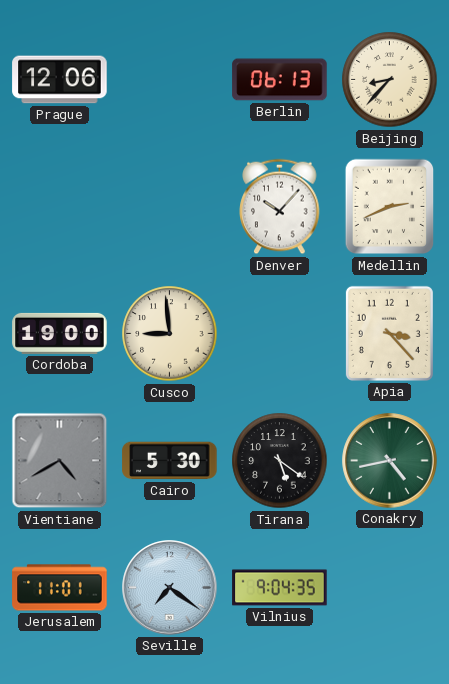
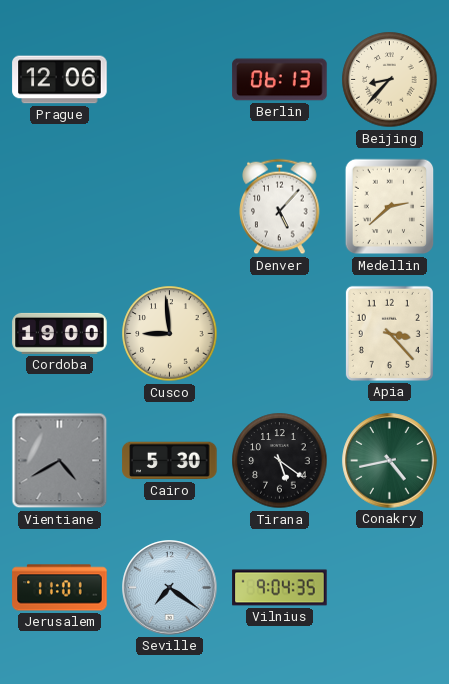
Denver: 10:07 -> 5:07 (280, 207)
Medellin: 2:41 -> 2:38 (390, 207)
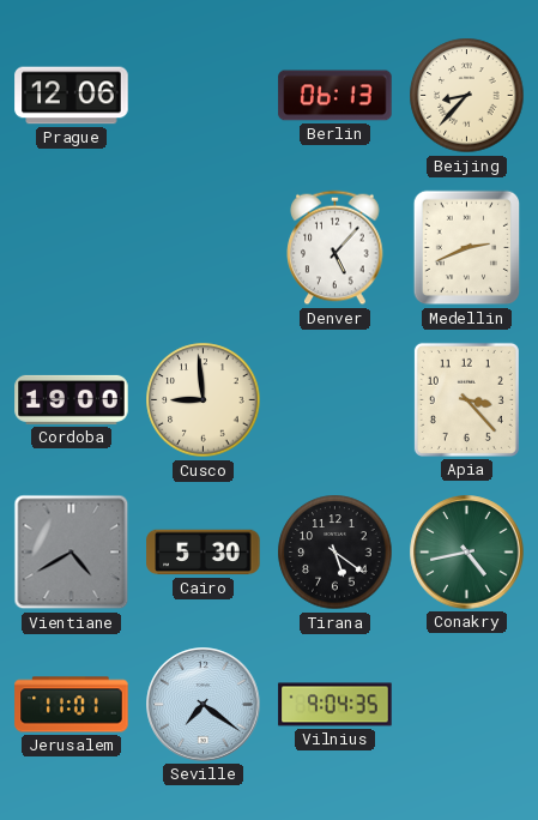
Medellin: 2:38 -> 2:41 (467, 248)
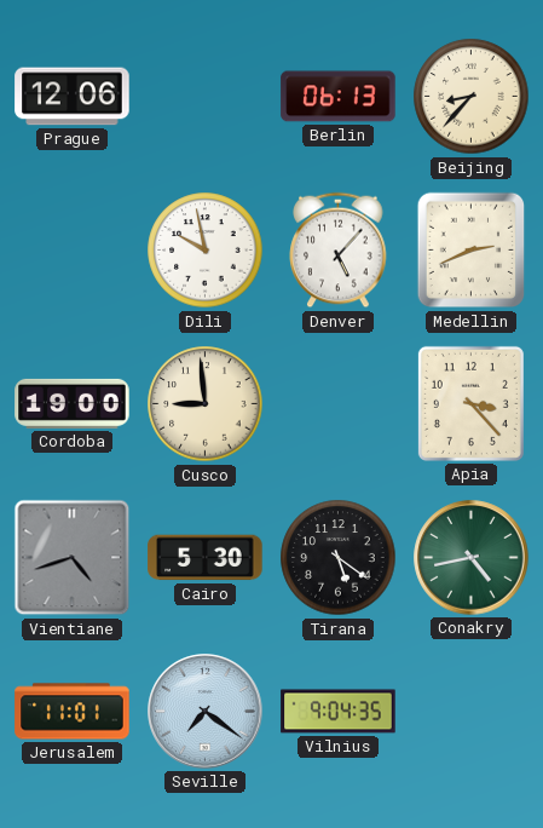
Dili: none -> 9:58 (206, 251)
Vientiane: 4:40 -> 4:42 (73, 558)
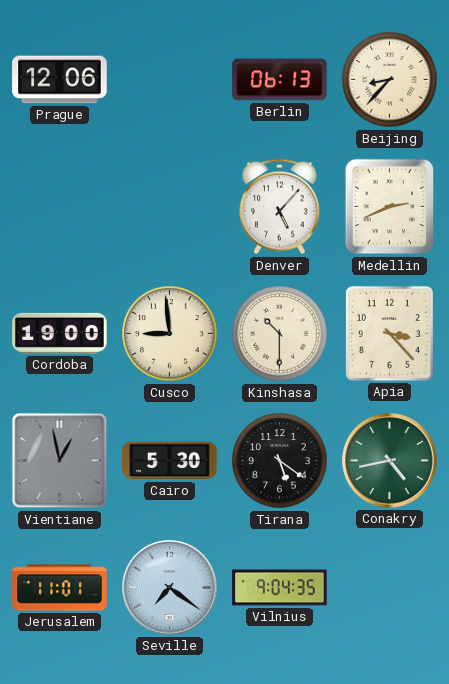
Dili: 9:58 -> none (206, 251)
Kinshasa: none -> 10:30 (280, 334)
Vientiane: 4:42 -> 12:58 (60, 461)
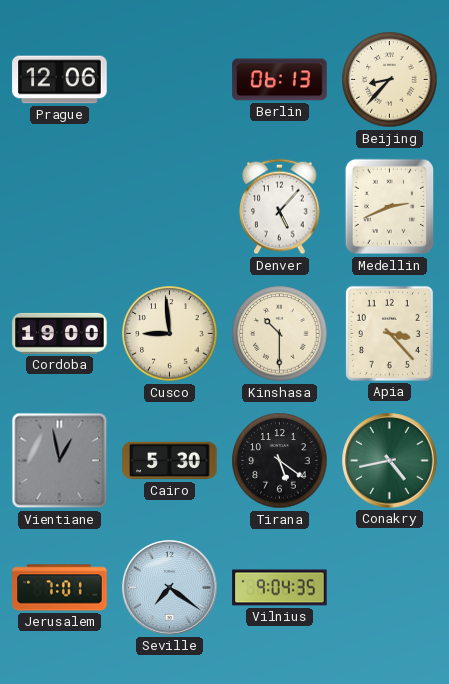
Jerusalem: 11:01 -> 7:01 (60, 588)
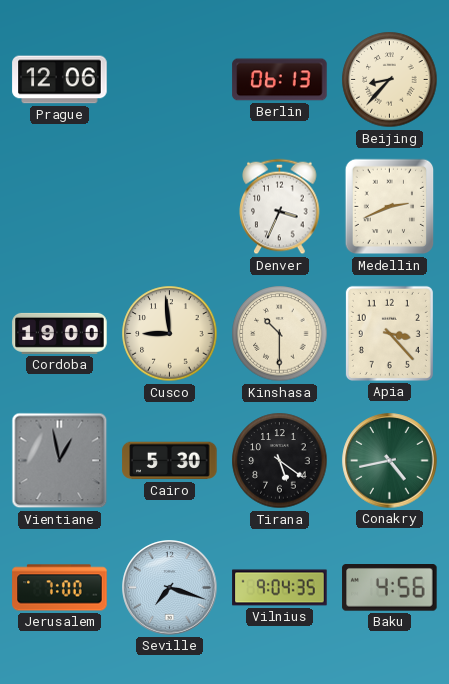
Denver: 5:07 -> 3:34 (280, 207)
Jerusalem: 7:01 -> 7:00 (60, 588)
Seville: 7:21 -> 7:18 (170, 588)
Baku: none -> 4:56 (390, 588)
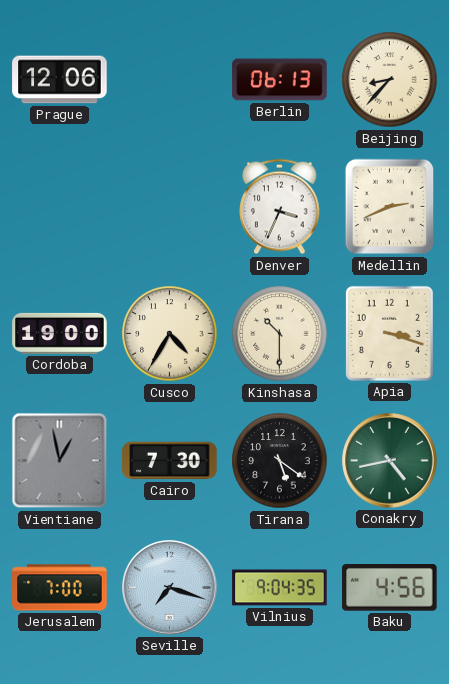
Cusco: 8:59 -> 4:35 (170, 334)
Apia: 3:23 -> 3:18 (389, 333)
Cairo: 5:30 -> 7:30 (170, 461)
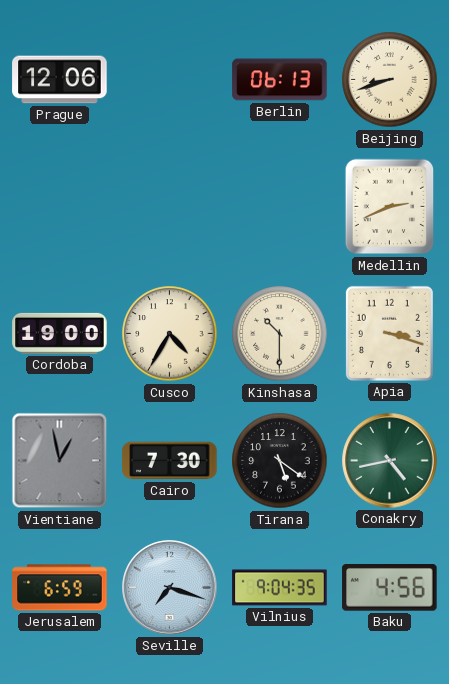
Beijing: 8:37 -> 8:42 (390, 80)
Denver: 3:34 -> none (280, 207)
Jerusalem: 7:00 -> 6:59 (60, 588)
